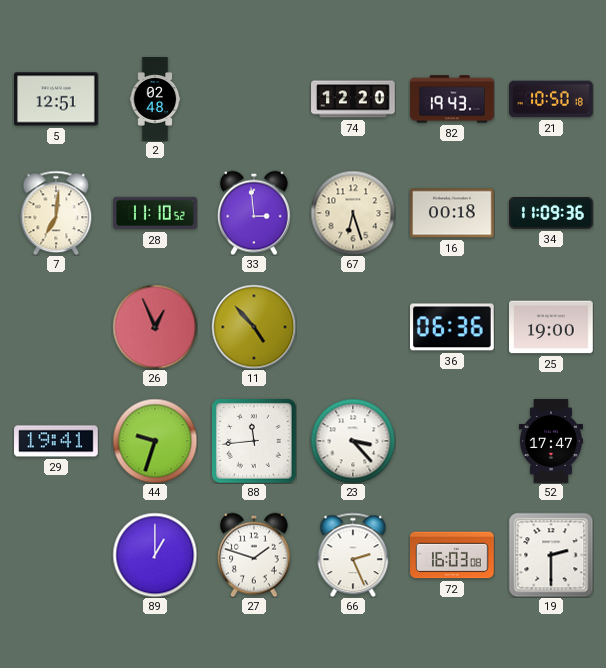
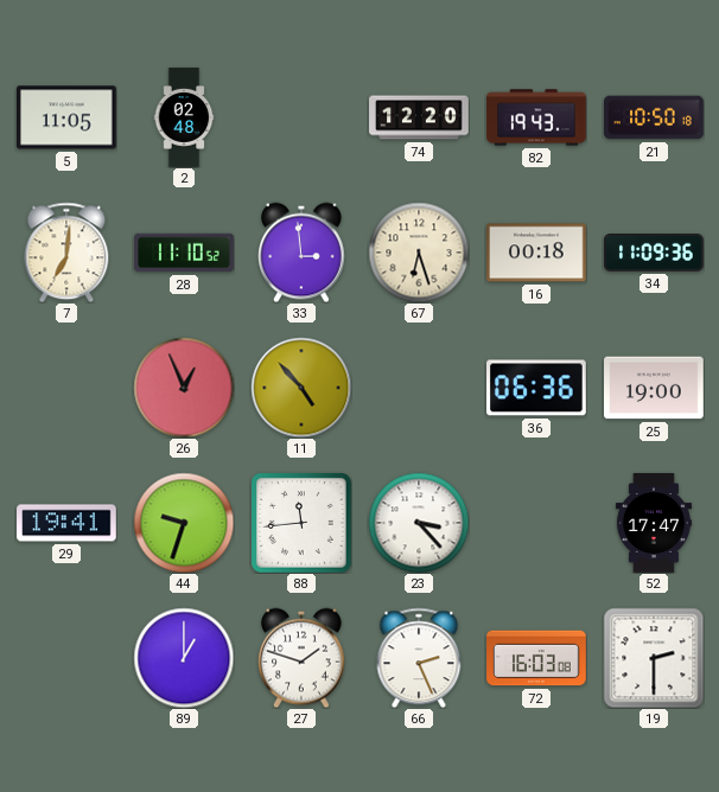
5: 12:51 -> 11:05 (68, 117)
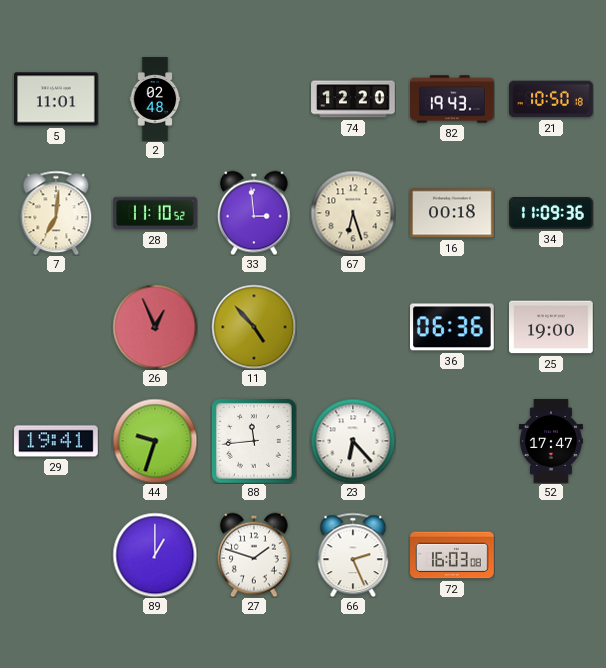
5: 11:05 -> 11:01 (57, 99)
23: 3:23 -> 6:23 (353, 441)
19: 2:30 -> none (654, 658)
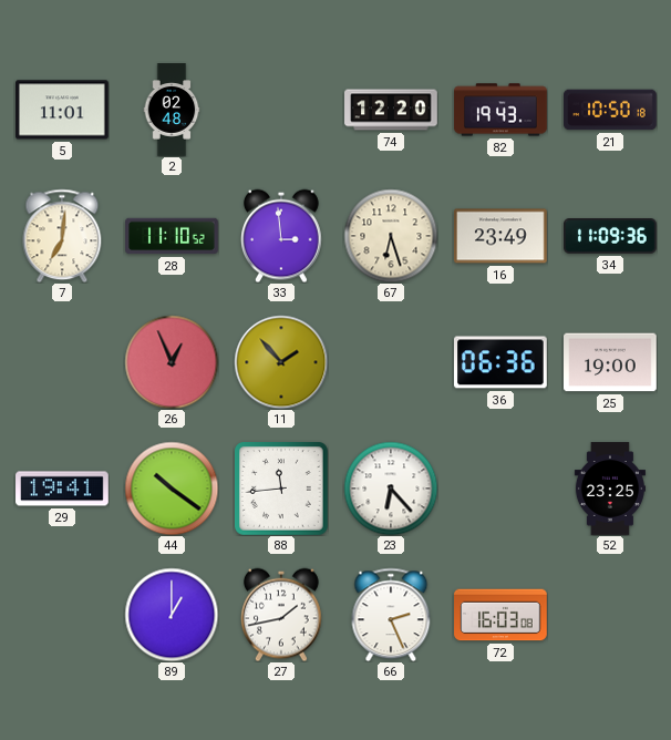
16: 00:18 -> 23:49 (502, 236)
11: 4:53 -> 1:53 (281, 362)
44: 9:33 -> 10:21 (172, 489)
52: 17:47 -> 23:25 (610, 489)
27: 1:48 -> 1:43 (282, 615)
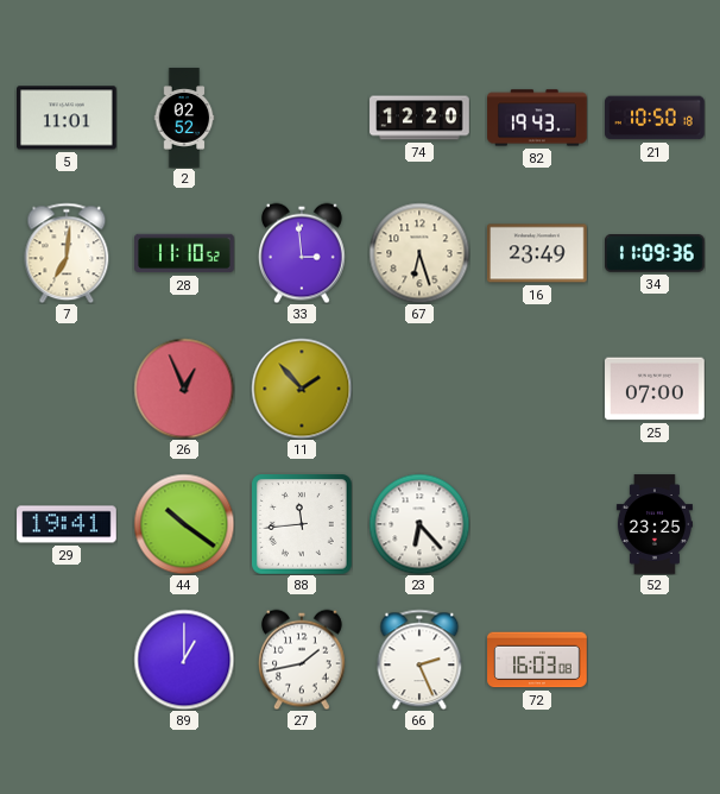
2: 02:48 -> 02:52 (184, 118)
36: 06:36 -> none (502, 362)
25: 19:00 -> 07:00 (656, 389)
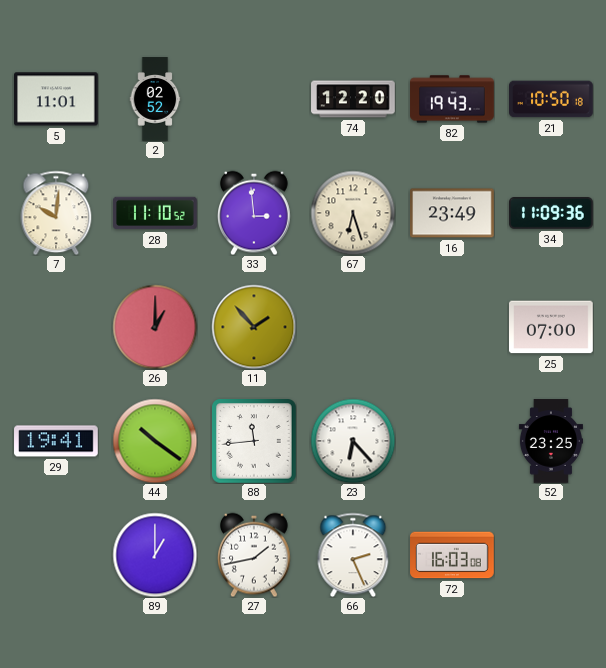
7: 7:01 -> 10:01 (56, 213)
26: 12:56 -> 1:00 (155, 327)
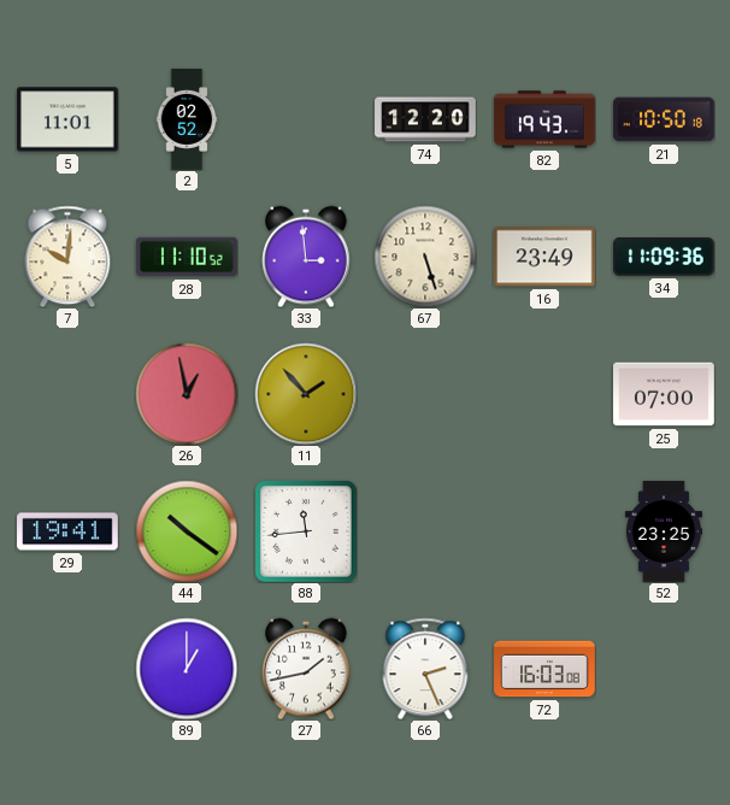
67: 6:27 -> 5:27 (425, 257)
26: 1:00 -> 12:58 (187, 394)
23: 6:23 -> none (353, 441)
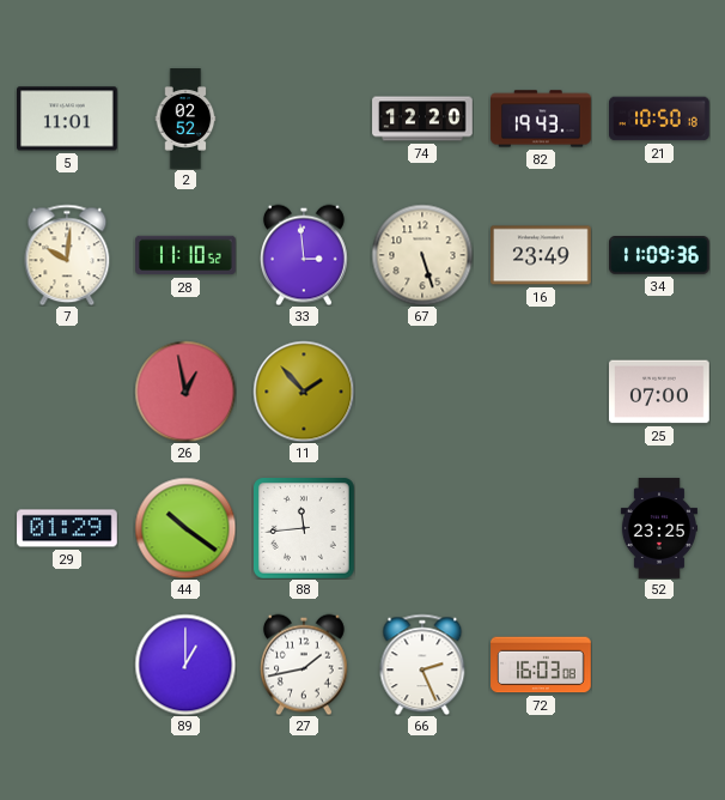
29: 19:41 -> 01:29 (67, 528)
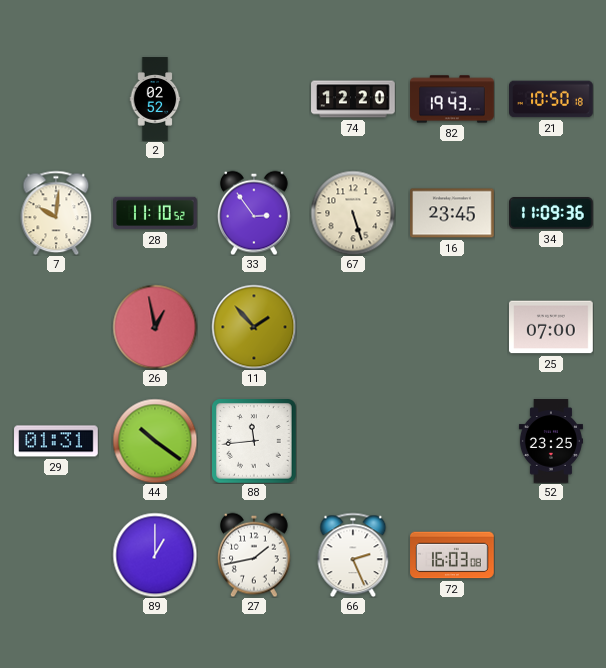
5: 11:01 -> none (68, 119)
33: 2:59 -> 2:54 (255, 213)
16: 23:49 -> 23:45 (453, 213)
29: 01:29 -> 01:31 (56, 441)
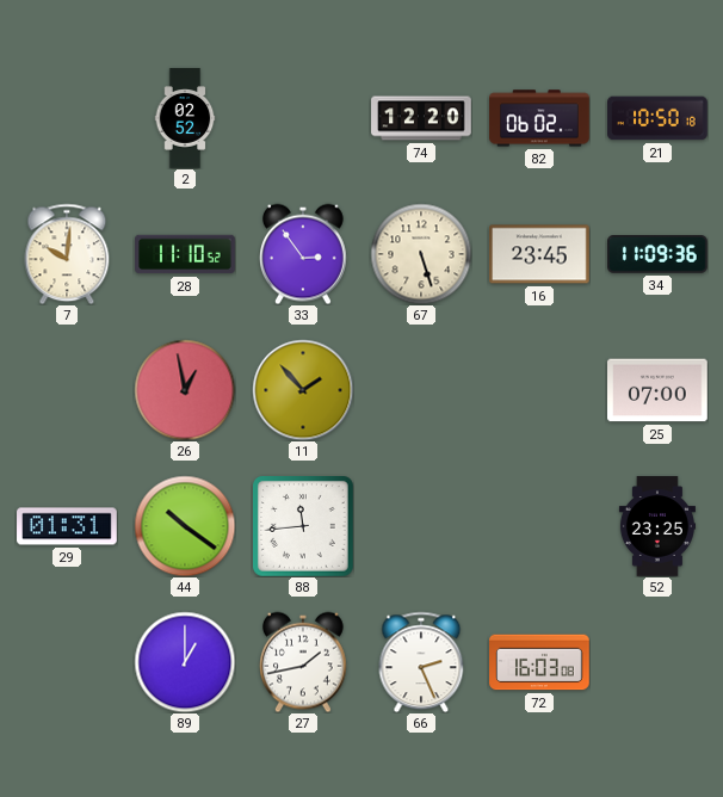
82: 19:43 -> 06:02 (539, 118)
